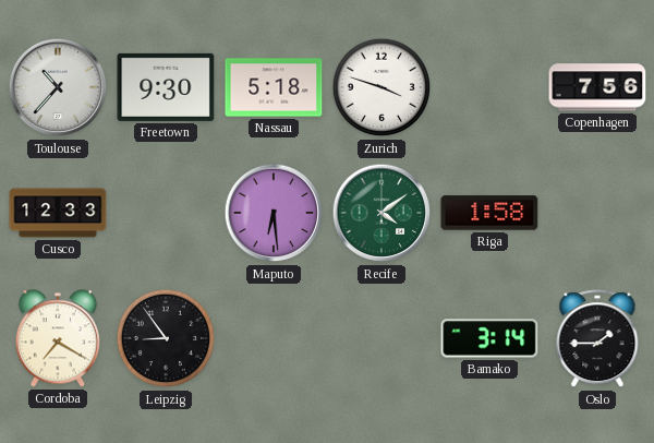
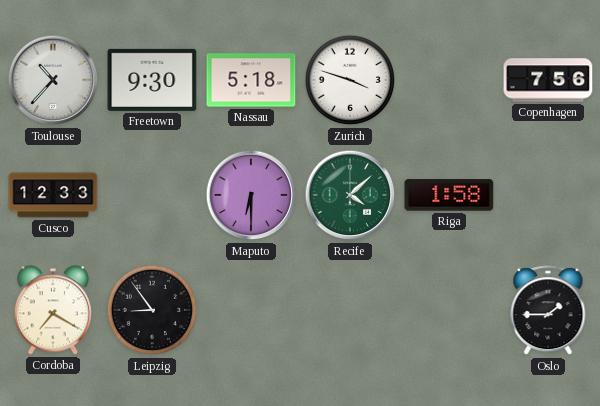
Maputo: 6:29 -> 6:30 (251, 195)
Recife: 4:09 -> 4:08 (350, 195)
Bamako: 3:14 -> none (489, 338)
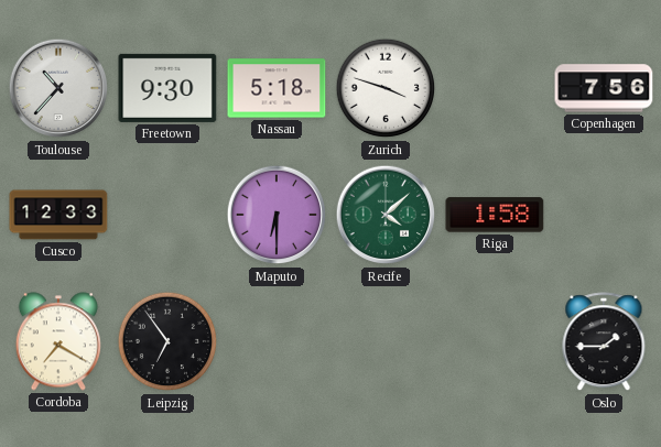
Leipzig: 8:54 -> 6:54 (167, 341)
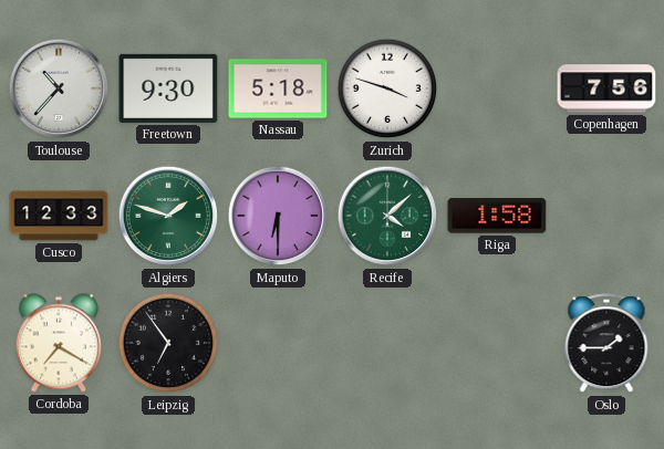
Algiers: none -> 1:48 (168, 216)
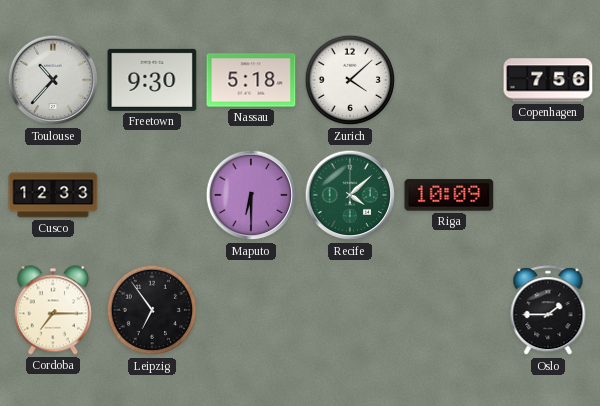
Zurich: 3:48 -> 4:08 (350, 80)
Algiers: 1:48 -> none (168, 216)
Riga: 1:58 -> 10:09 (449, 195)
Cordoba: 7:20 -> 7:15 (53, 310)
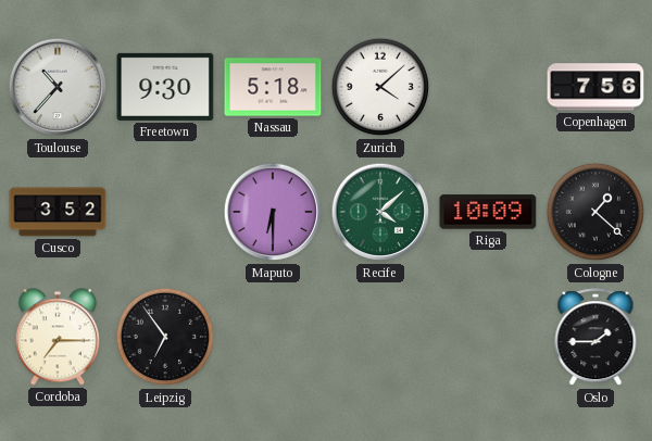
Cusco: 12:33 -> 3:52 (58, 212)
Cologne: none -> 1:22 (595, 212)
